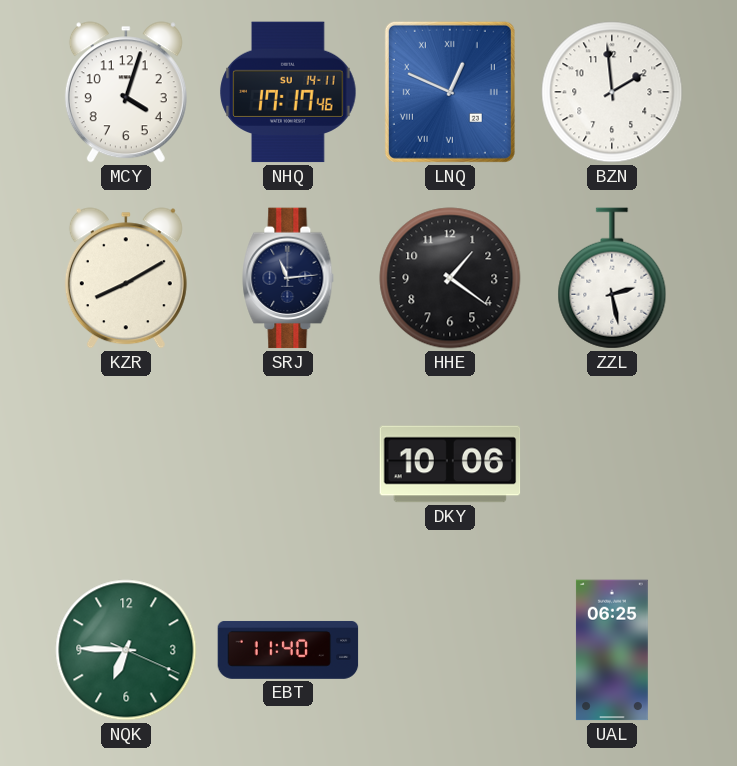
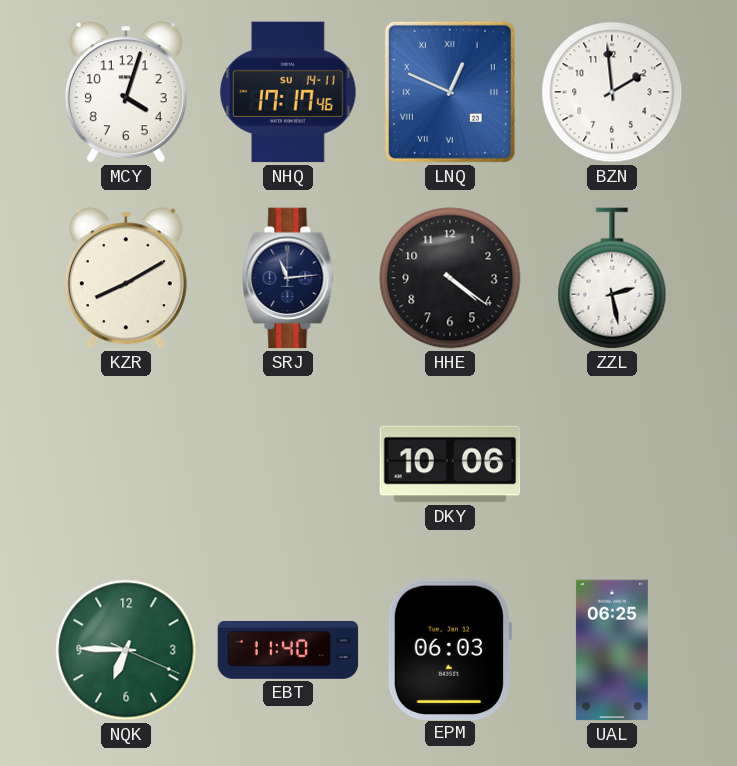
HHE: 1:21 -> 4:21 (450, 278)
EPM: none -> 06:03 (449, 649)
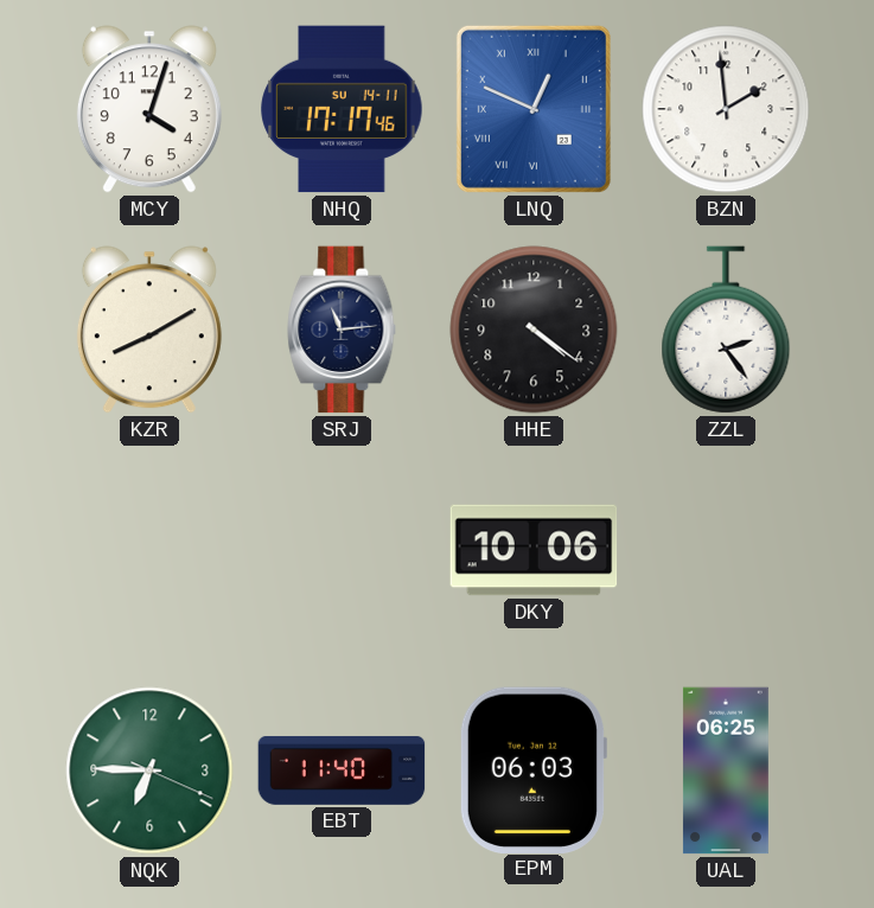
ZZL: 2:28 -> 2:24 (726, 330)
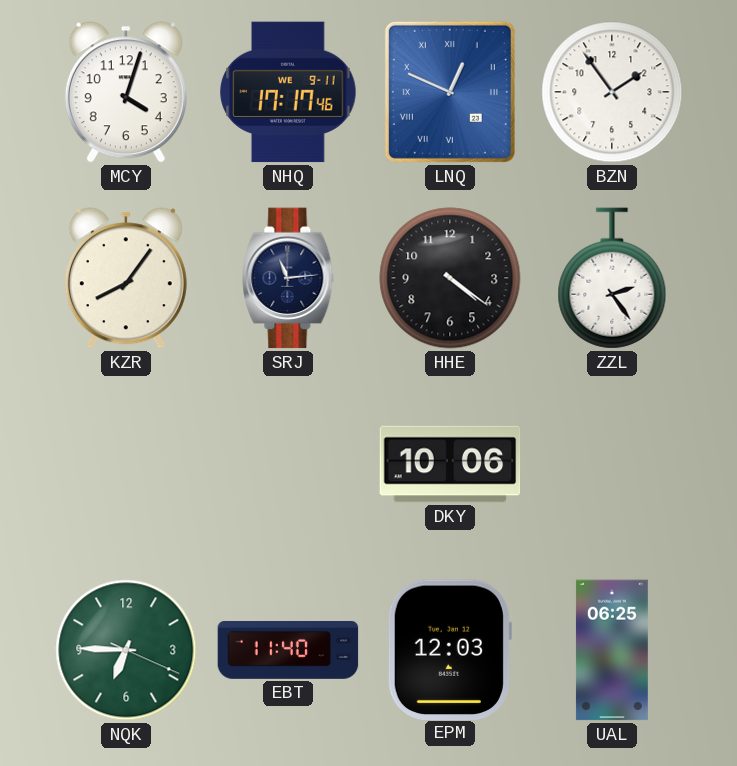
NHQ date: SU 14-11 -> WE 9-11 (288, 92)
BZN: 1:59 -> 1:54 (612, 92)
KZR: 8:10 -> 8:06 (126, 278)
EPM: 06:03 -> 12:03 (449, 649)
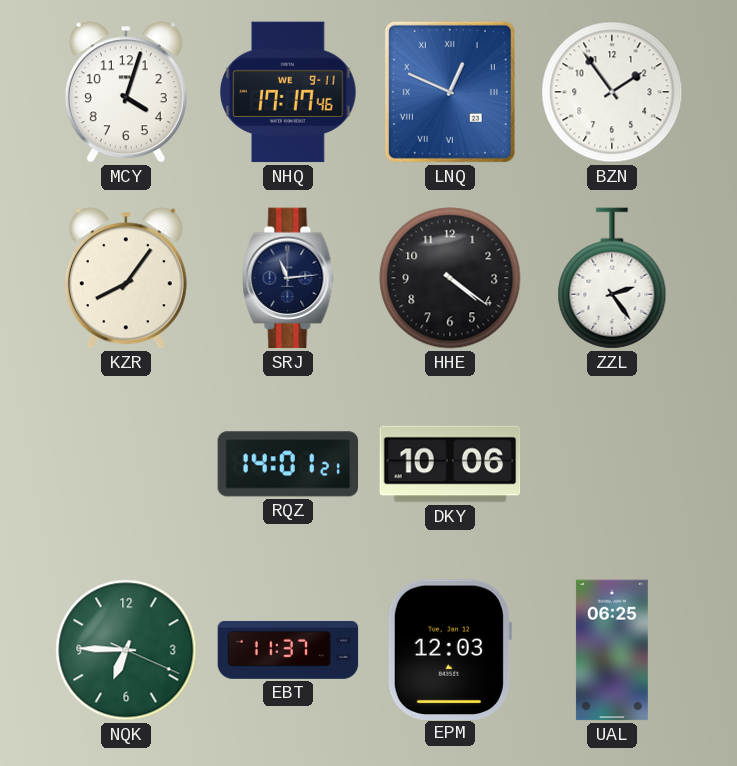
RQZ: none -> 14:01 (288, 464)
EBT: 11:40 -> 11:37 (288, 650)
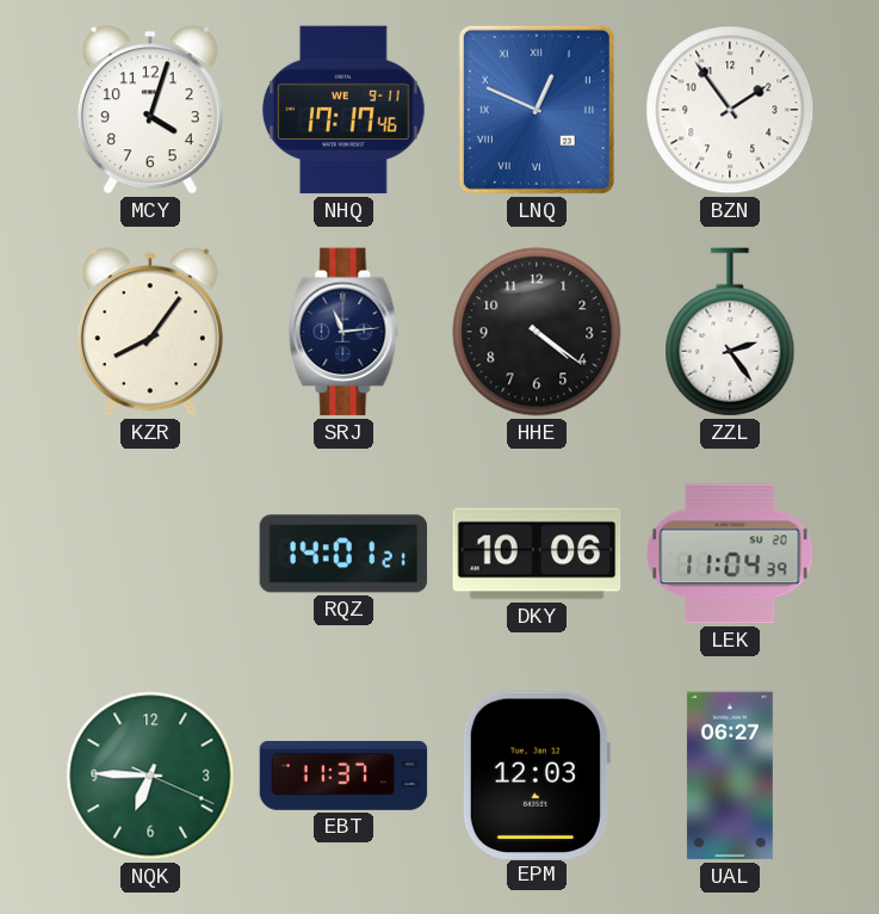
LEK: none -> 11:04 (730, 554)
UAL: 06:25 -> 06:27 (730, 776)
